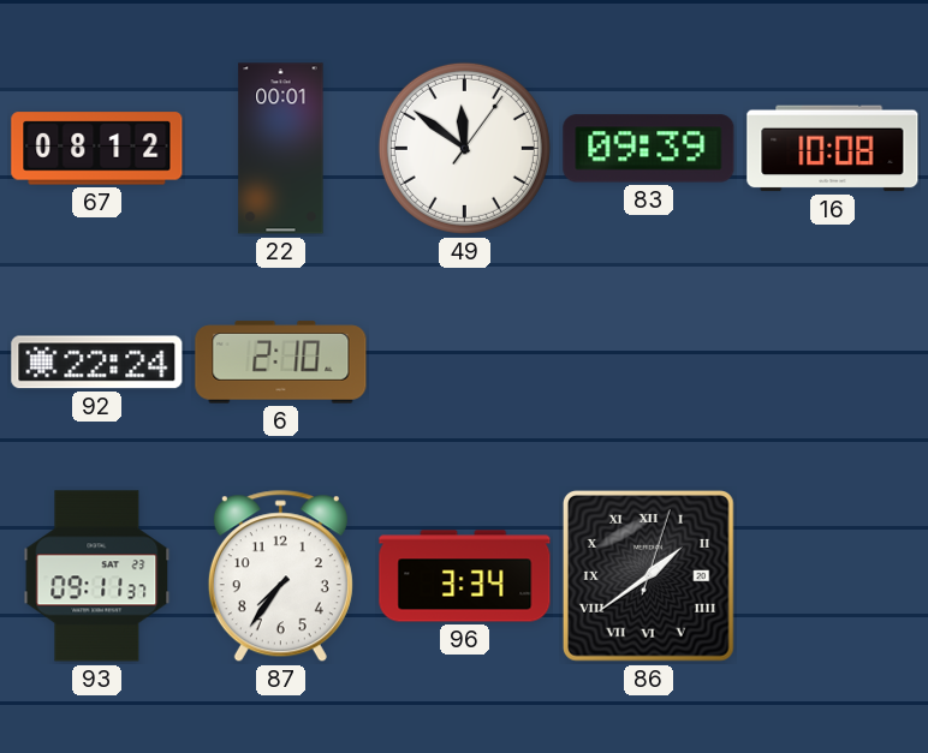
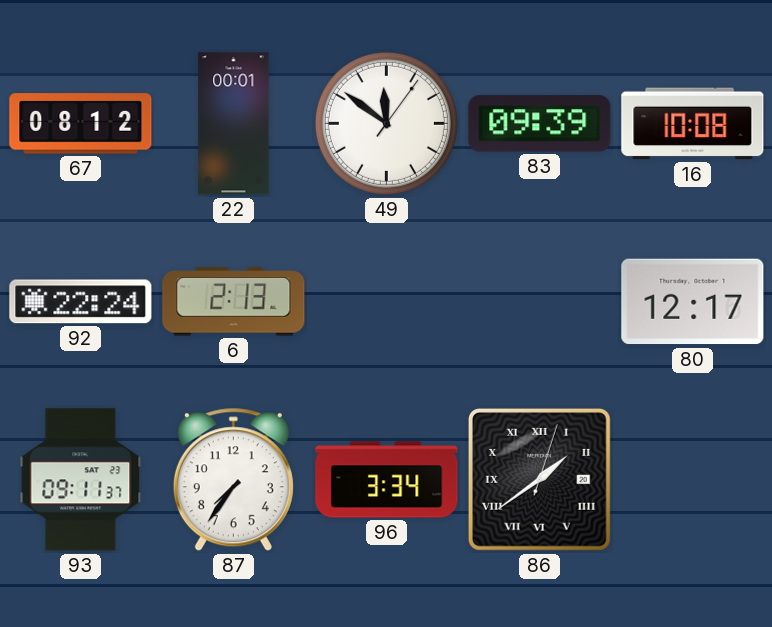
6: 2:10 -> 2:13 (234, 302)
80: none -> 12:17 (693, 302)
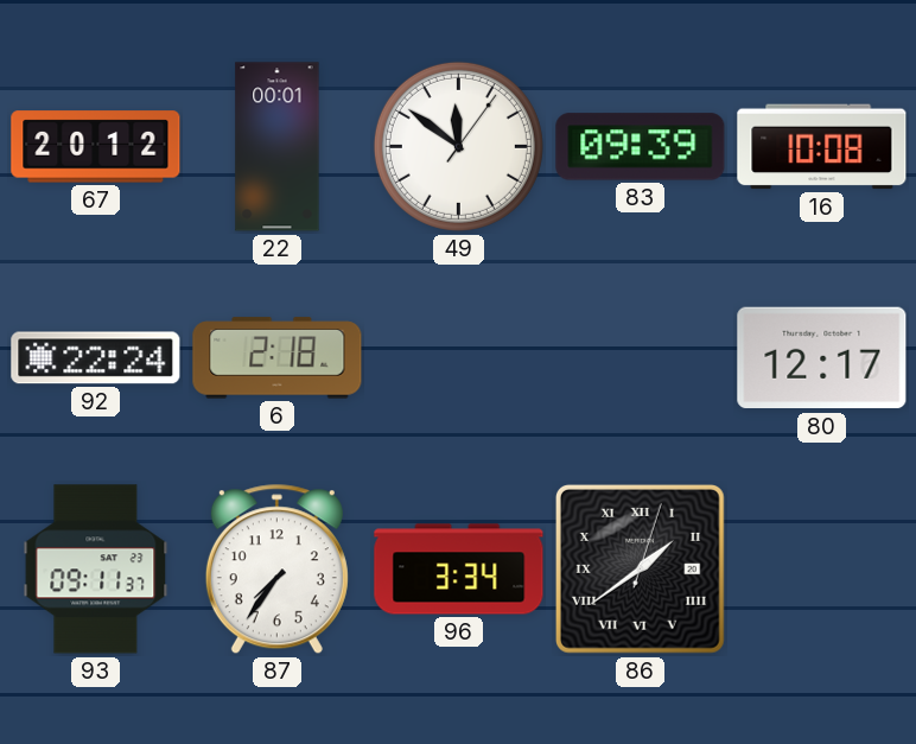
67: 08:12 -> 20:12 (96, 147)
6: 2:13 -> 2:18 (278, 358)
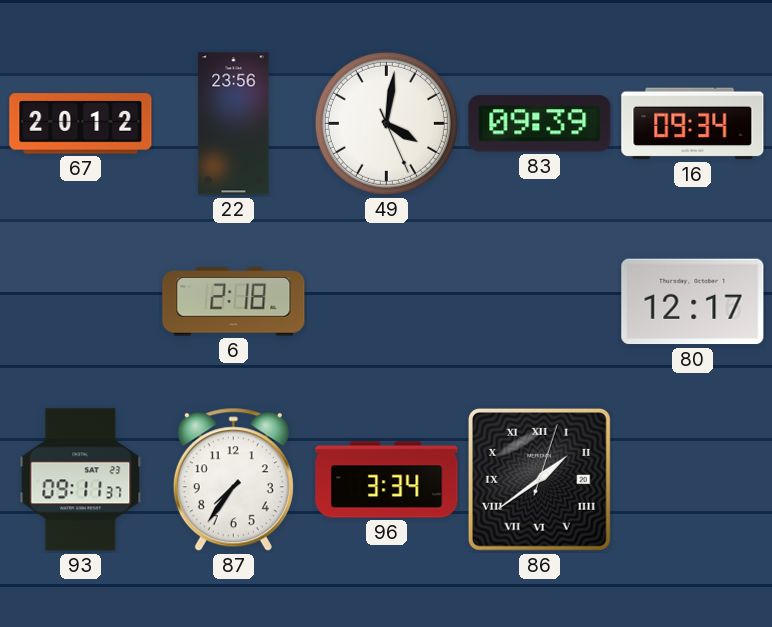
22: 00:01 -> 23:56 (234, 124)
49: 11:51 -> 4:01 (386, 123)
16: 10:08 -> 09:34 (693, 124)
92: 22:24 -> none (96, 358)
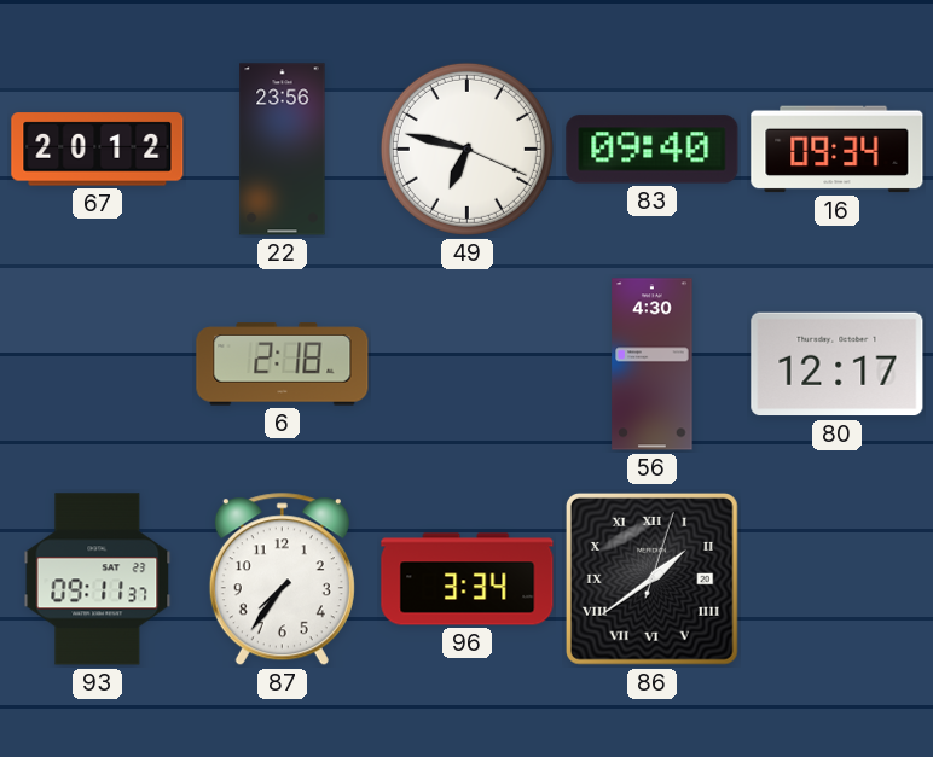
49: 4:01 -> 6:47 (467, 149)
83: 09:39 -> 09:40 (653, 150)
56: none -> 4:30 (653, 365)
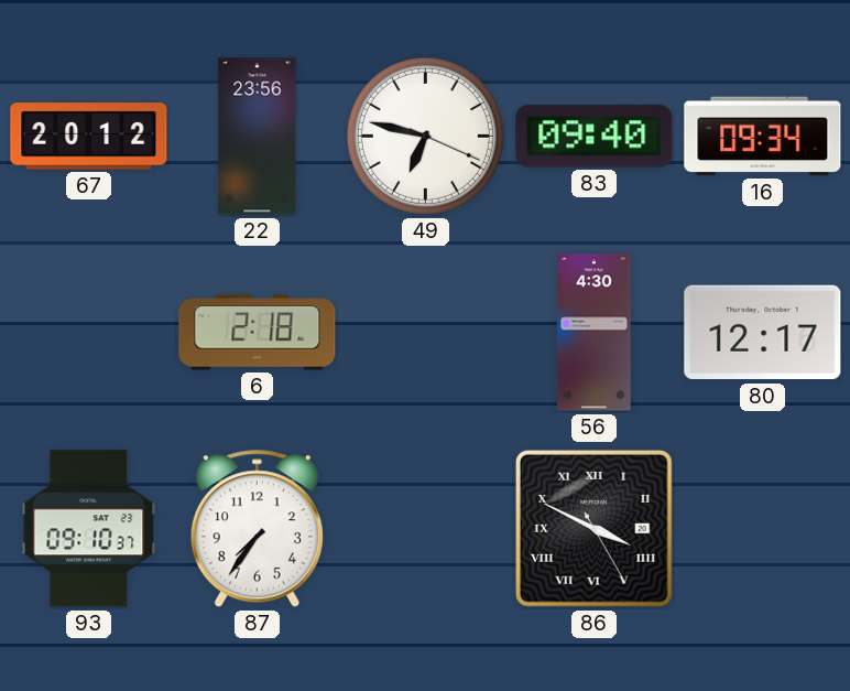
93: 09:11 -> 09:10 (89, 529)
96: 3:34 -> none (468, 580)
86: 1:39 -> 3:49 (593, 528)
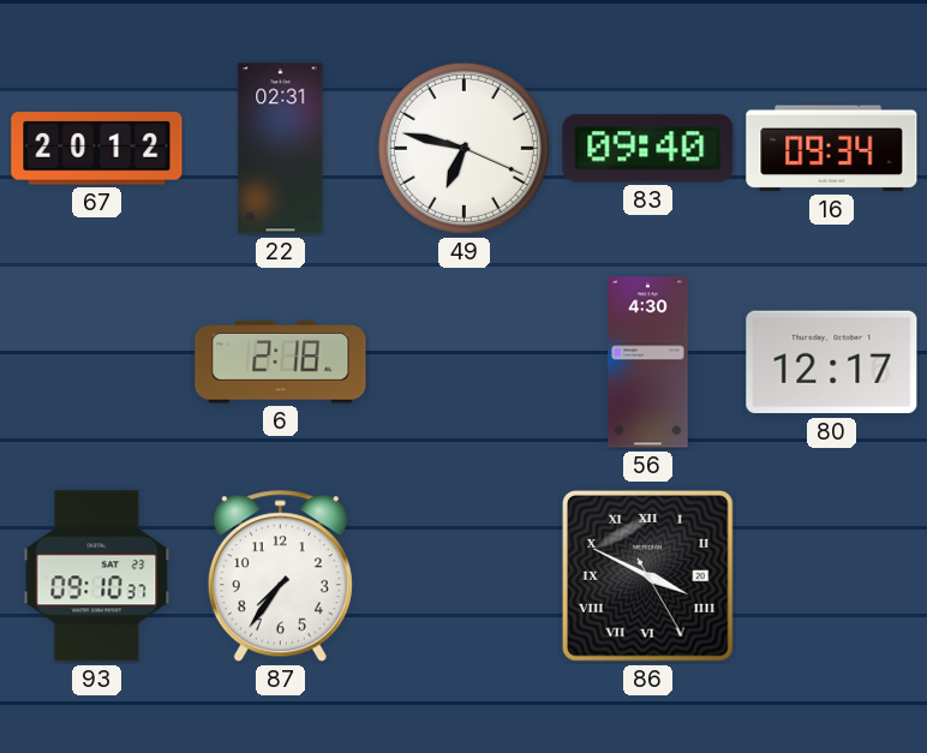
22: 23:56 -> 02:31 (281, 149)
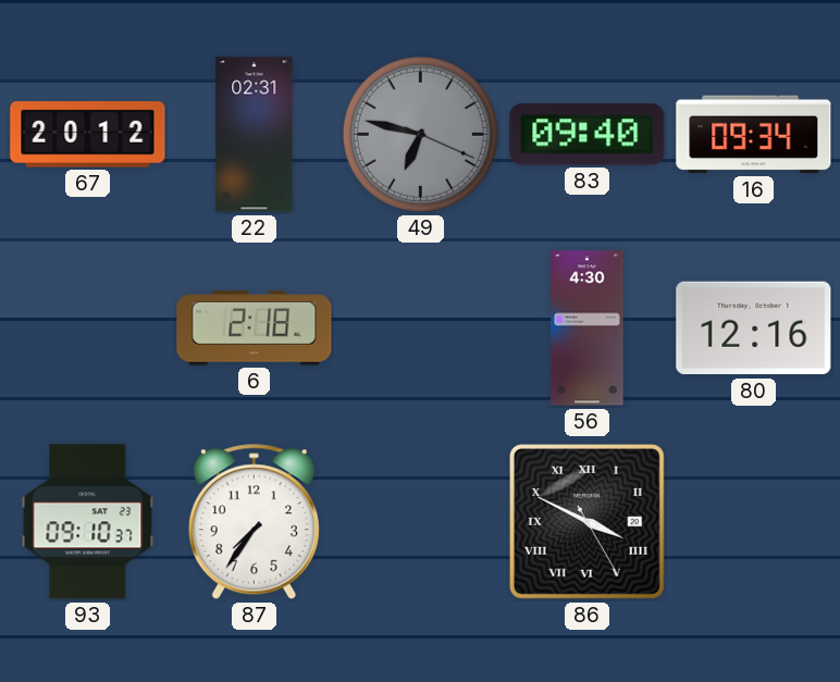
49 dial: white -> grey (420, 134)
80: 12:17 -> 12:16 (754, 328)
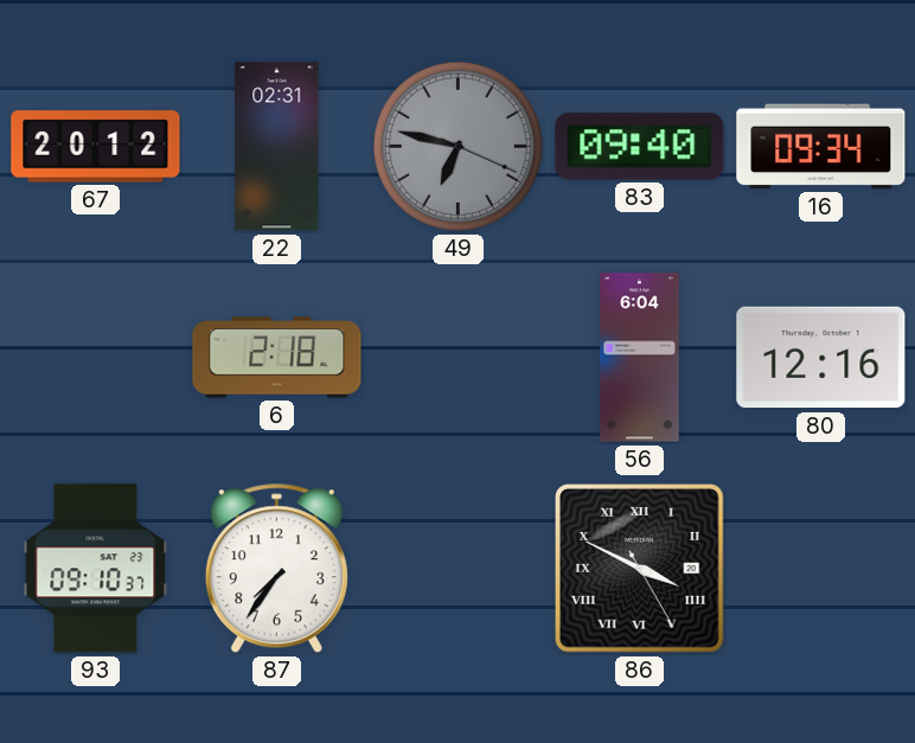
56: 4:30 -> 6:04 (640, 358)
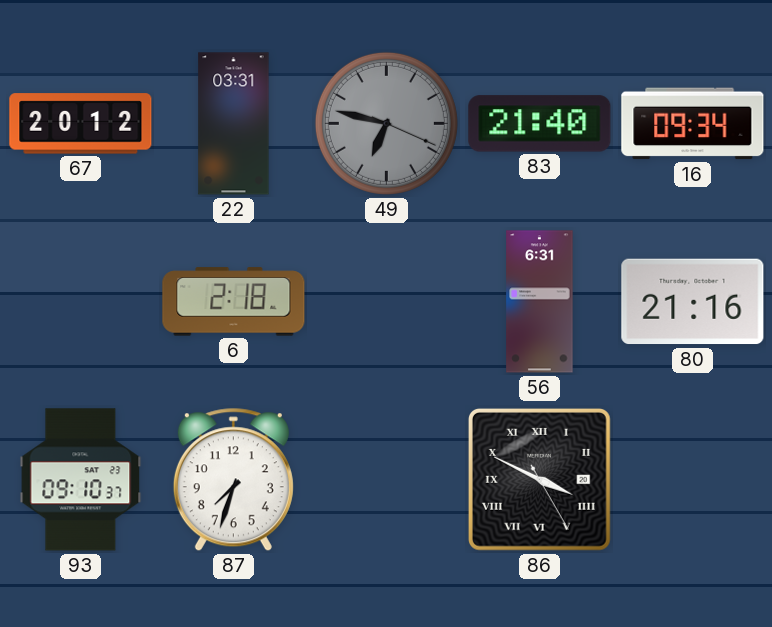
22: 02:31 -> 03:31 (234, 124)
83: 09:40 -> 21:40 (540, 124)
56: 6:04 -> 6:31 (540, 302)
80: 12:16 -> 21:16 (693, 302)
87: 7:36 -> 7:33 (233, 480)
